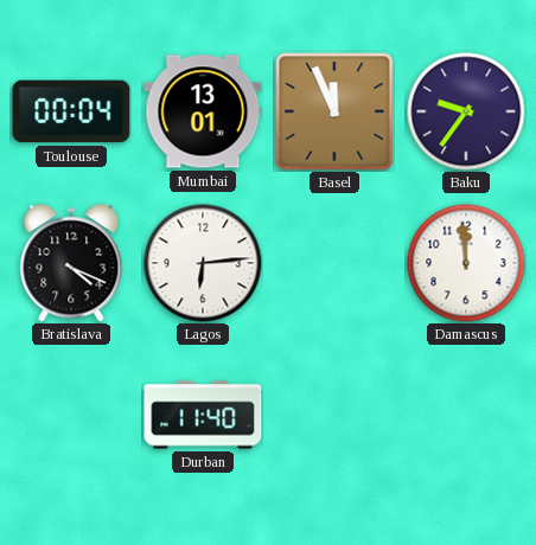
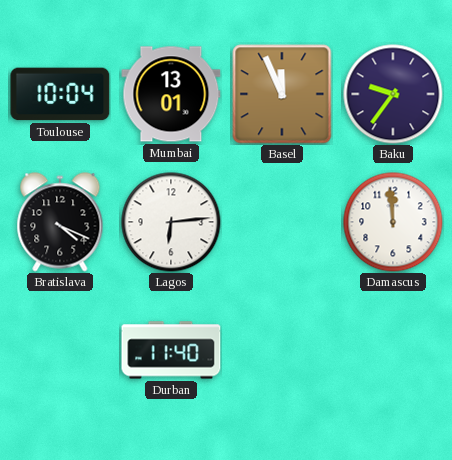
Toulouse: 00:04 -> 10:04 (60, 94)
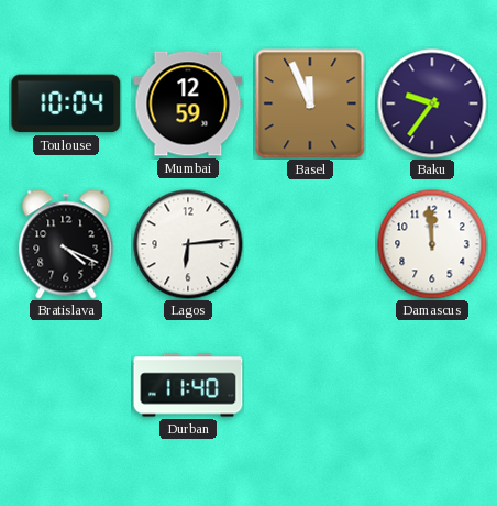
Mumbai: 13:01 -> 12:59 (188, 103)
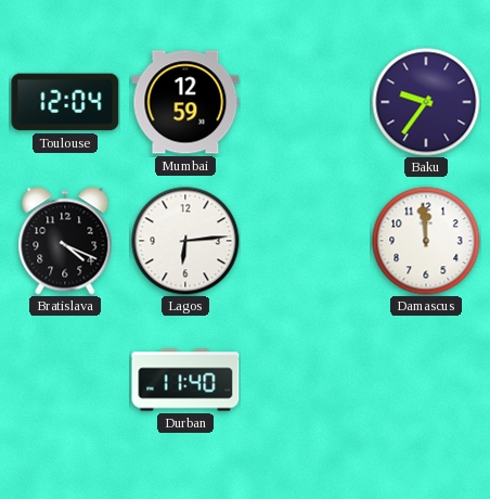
Toulouse: 10:04 -> 12:04 (65, 102)
Basel: 11:56 -> none (310, 103)
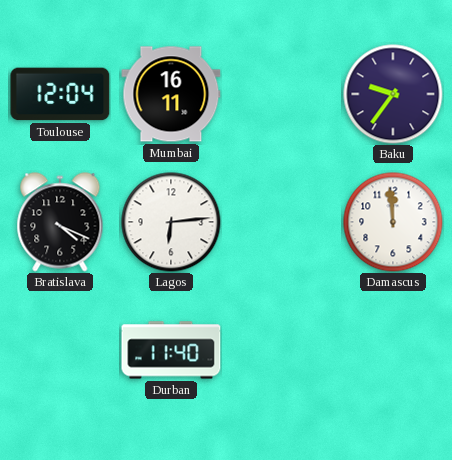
Mumbai: 12:59 -> 16:11 (171, 94)
